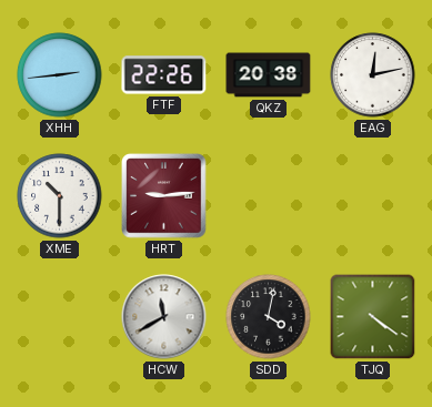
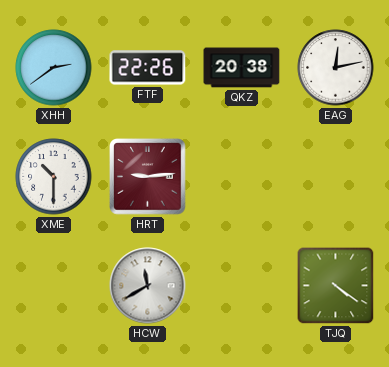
XHH: 2:44 -> 2:39 (54, 68)
SDD: 4:02 -> none (269, 317)
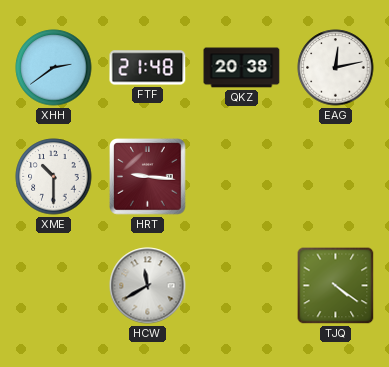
FTF: 22:26 -> 21:48 (148, 68)
HRT: 9:14 -> 9:16 (148, 177)
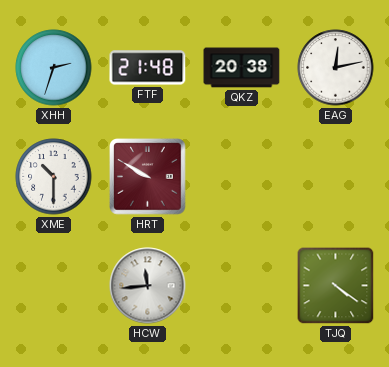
XHH: 2:39 -> 2:33 (54, 68)
HRT: 9:16 -> 9:50 (148, 177)
HCW: 11:40 -> 11:44 (148, 286)
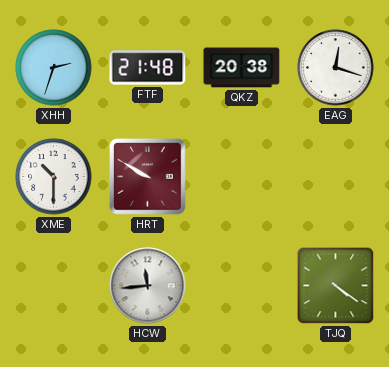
EAG: 12:13 -> 12:18 (336, 68)
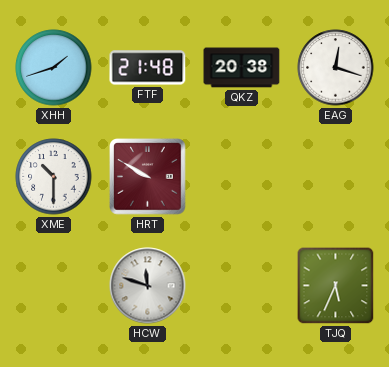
XHH: 2:33 -> 1:42 (54, 68)
HCW: 11:44 -> 11:48 (148, 286)
TJQ: 4:21 -> 5:34 (336, 286)
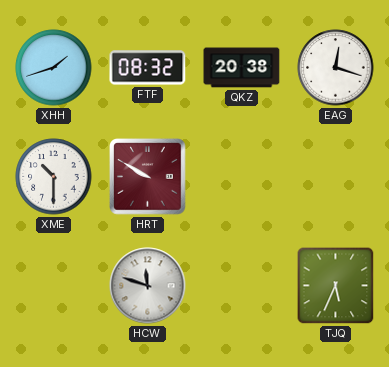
FTF: 21:48 -> 08:32 (148, 68)
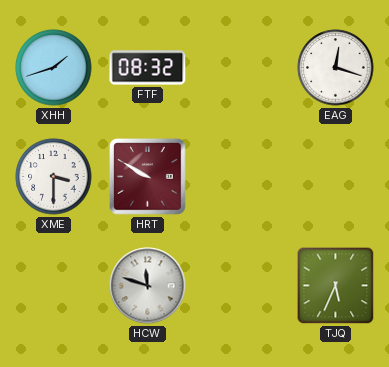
QKZ: 20:38 -> none (242, 68)
XME: 10:30 -> 3:30 (54, 177)
